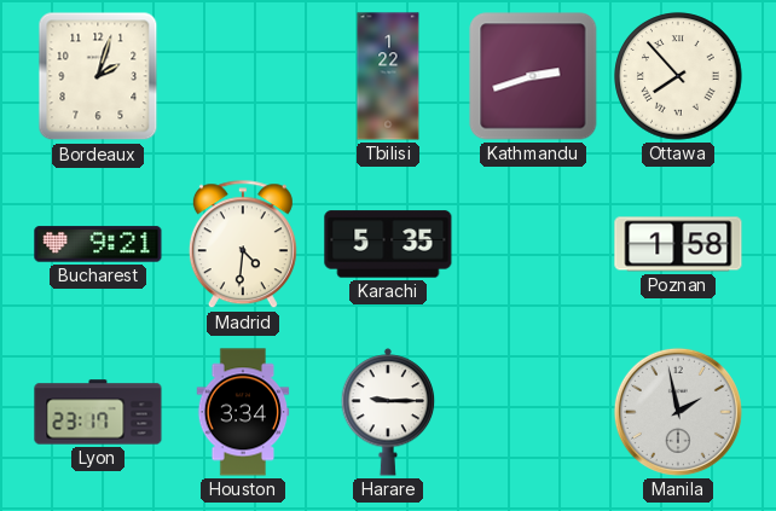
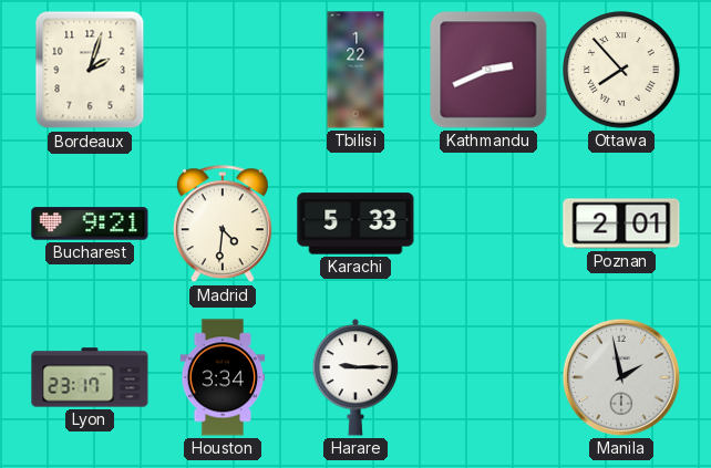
Kathmandu: 2:42 -> 2:41 (488, 70)
Karachi: 5:35 -> 5:33 (355, 223)
Poznan: 1:58 -> 2:01 (621, 223)
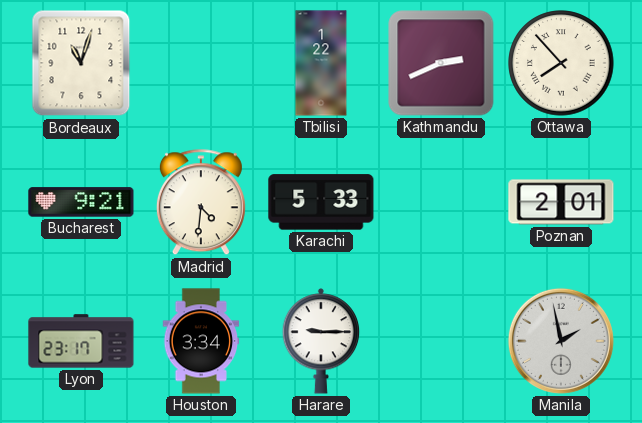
Bordeaux: 2:03 -> 11:03 (81, 63)
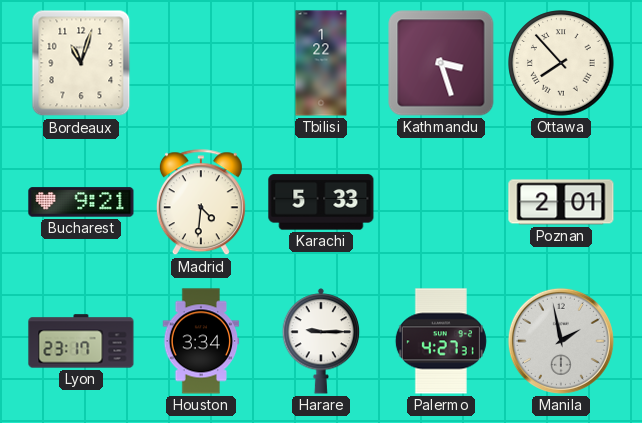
Kathmandu: 2:41 -> 3:27 (441, 63)
Palermo: none -> 4:27 (441, 341)
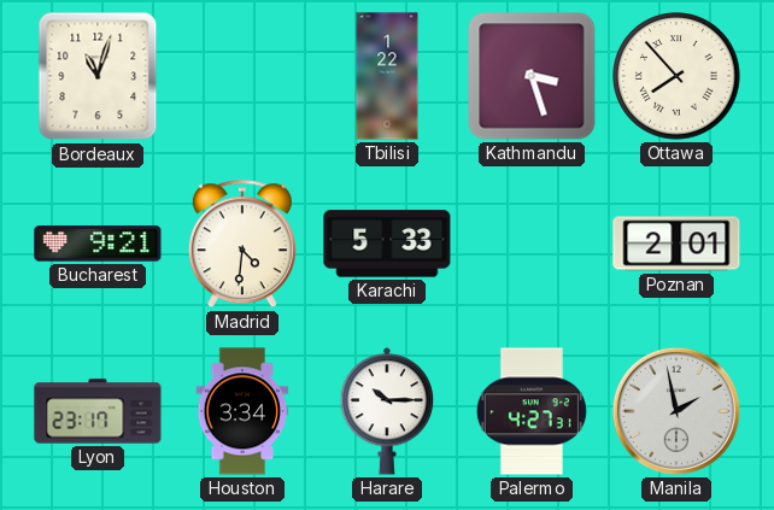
Harare: 9:15 -> 10:15 (387, 411)
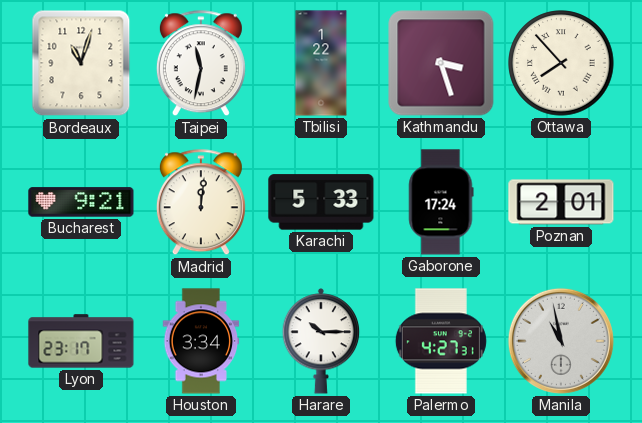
Taipei: none -> 11:32 (201, 64)
Madrid: 4:31 -> 12:01 (201, 203)
Gaborone: none -> 17:24 (441, 202)
Manila: 1:58 -> 10:58 (561, 341)
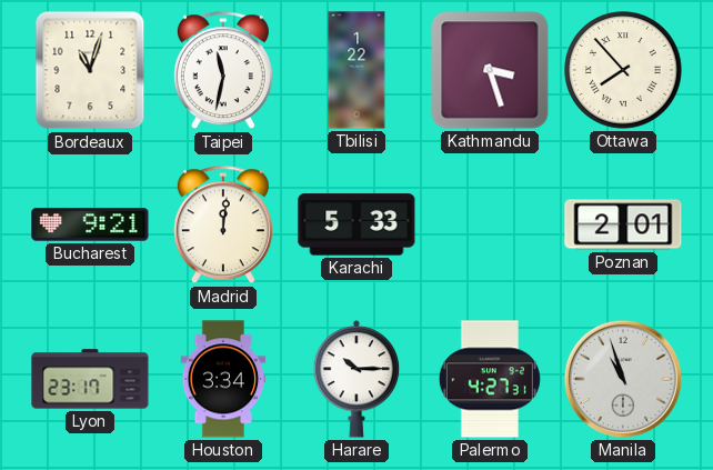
Gaborone: 17:24 -> none (441, 202)
Manila: 10:58 -> 10:57 (623, 379)
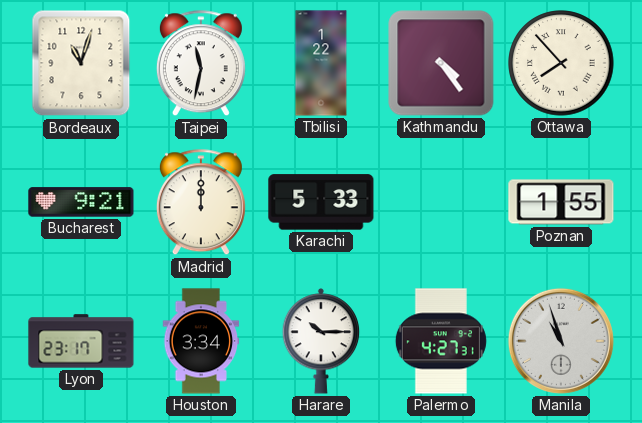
Kathmandu: 3:27 -> 4:24 (441, 63)
Madrid: 12:01 -> 12:00 (201, 203)
Poznan: 2:01 -> 1:55 (561, 202)
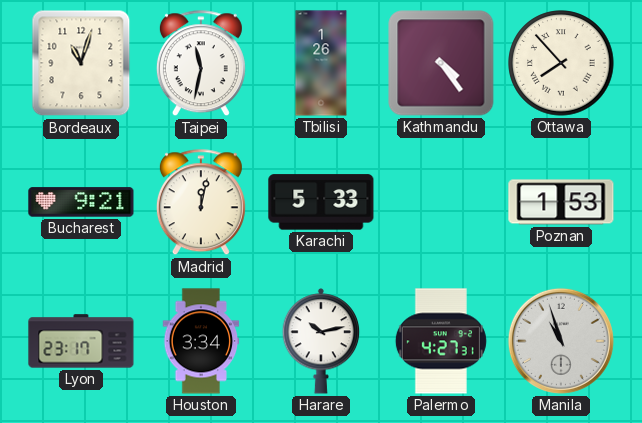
Tbilisi: 1:22 -> 1:26 (321, 63)
Madrid: 12:00 -> 12:02 (201, 203)
Poznan: 1:55 -> 1:53 (561, 202)
Harare: 10:15 -> 10:13 (321, 341)
